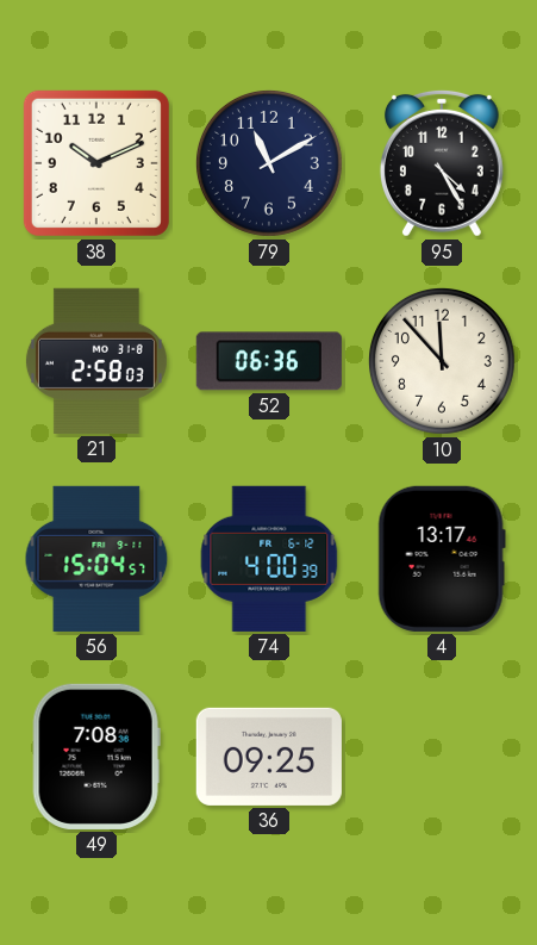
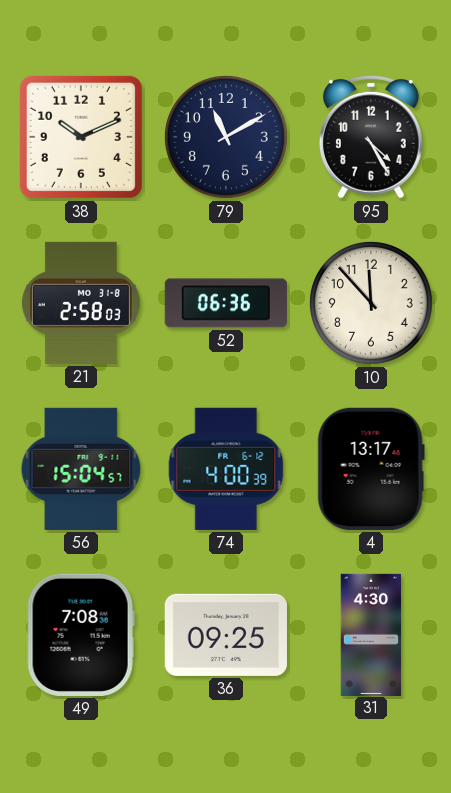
31: none -> 4:30 (371, 634)
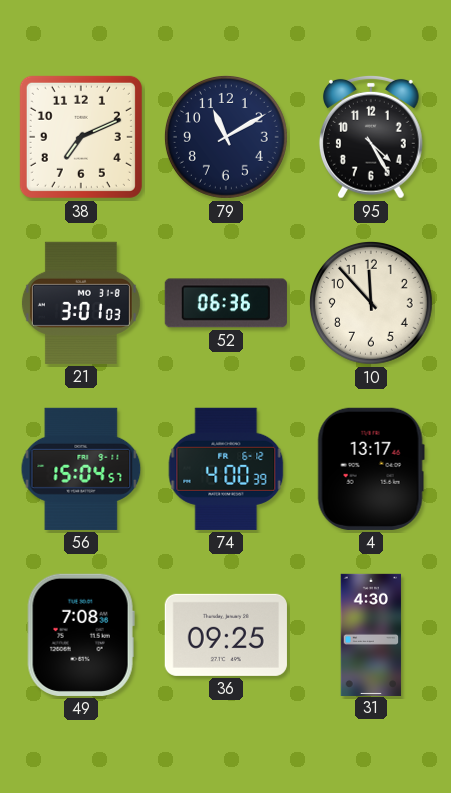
38: 10:11 -> 7:11 (81, 137)
21: 2:58 -> 3:01 (81, 303)
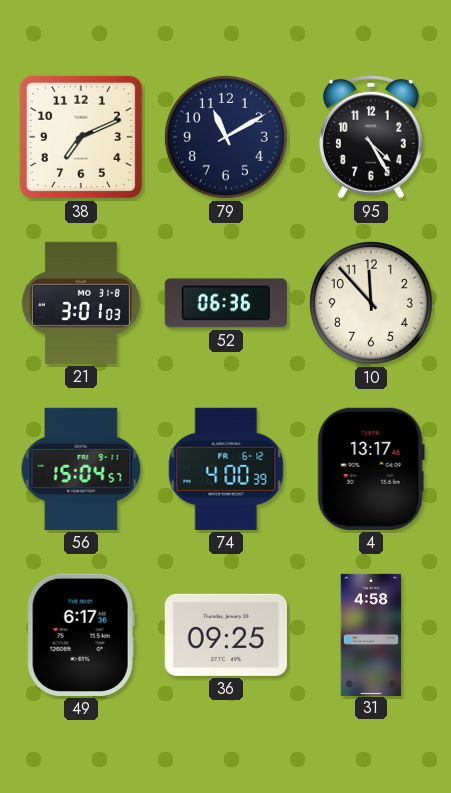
49: 7:08 -> 6:17 (81, 635)
31: 4:30 -> 4:58 (371, 634)
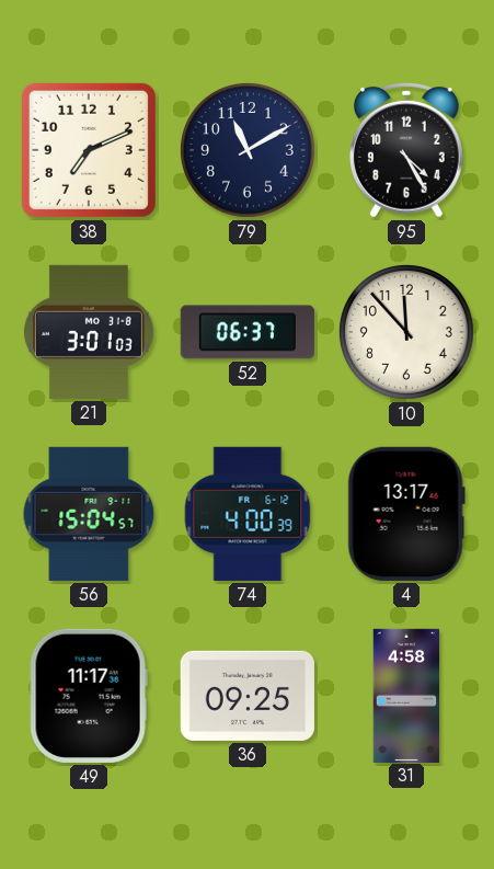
52: 06:36 -> 06:37 (248, 332)
49: 6:17 -> 11:17 (89, 696)
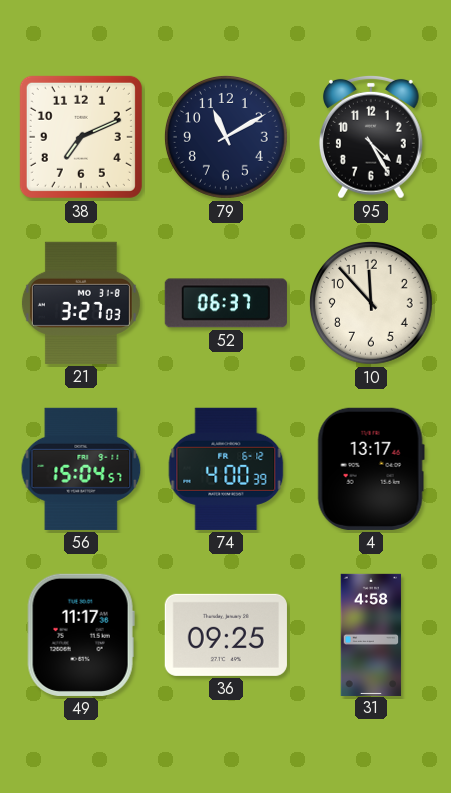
21: 3:01 -> 3:27 (81, 303)
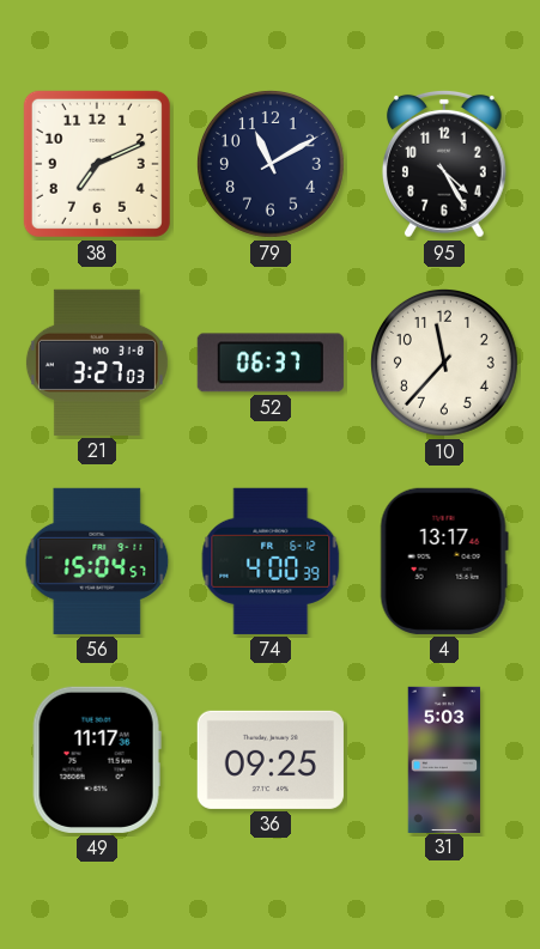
10: 11:53 -> 11:37 (444, 363)
31: 4:58 -> 5:03 (444, 759)
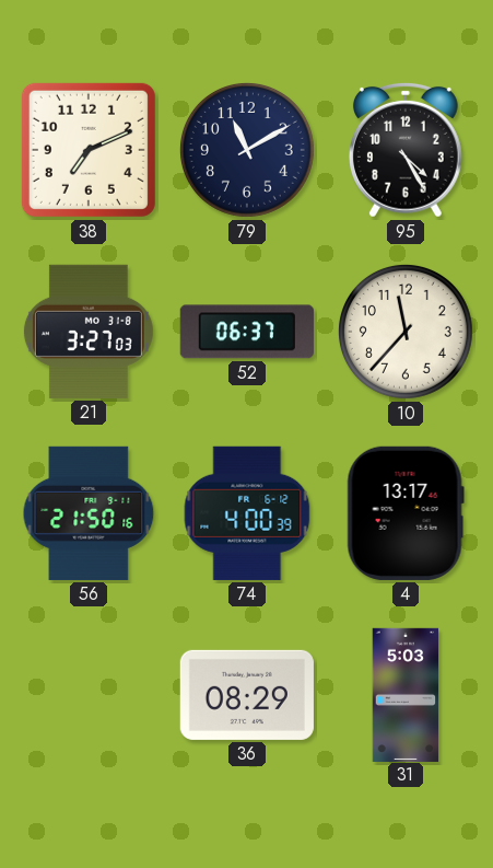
56: 15:04 -> 21:50 (89, 513)
49: 11:17 -> none (97, 760)
36: 09:25 -> 08:29 (247, 695)
